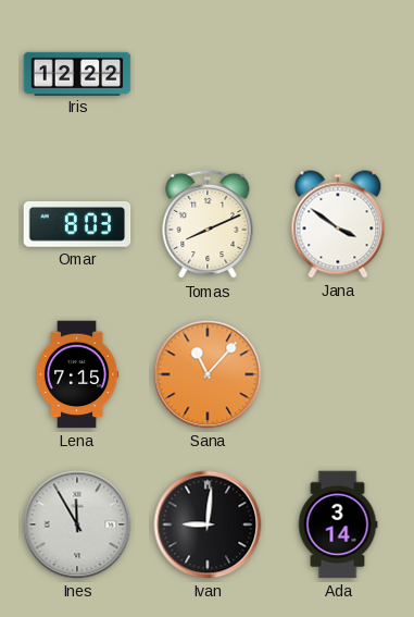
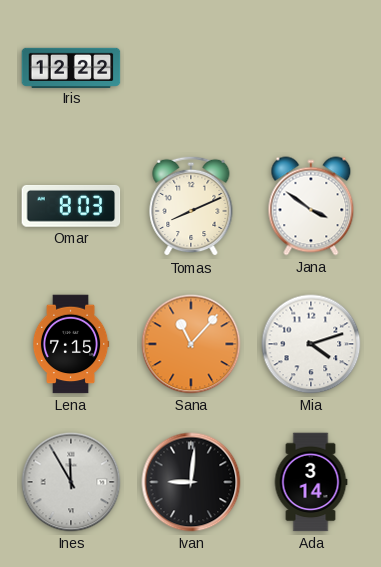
Mia: none -> 4:12 (311, 344)
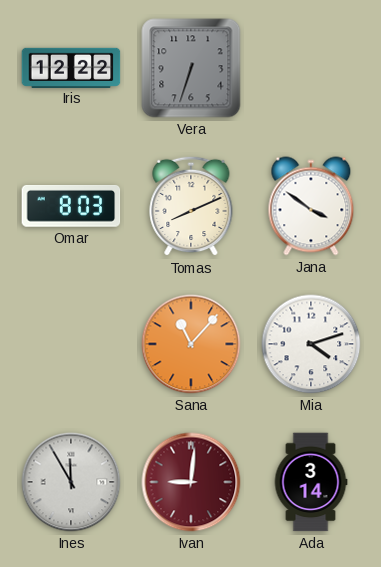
Vera: none -> 6:33 (191, 68)
Lena: 7:15 -> none (71, 344)
Ivan dial: black -> burgundy (191, 482)
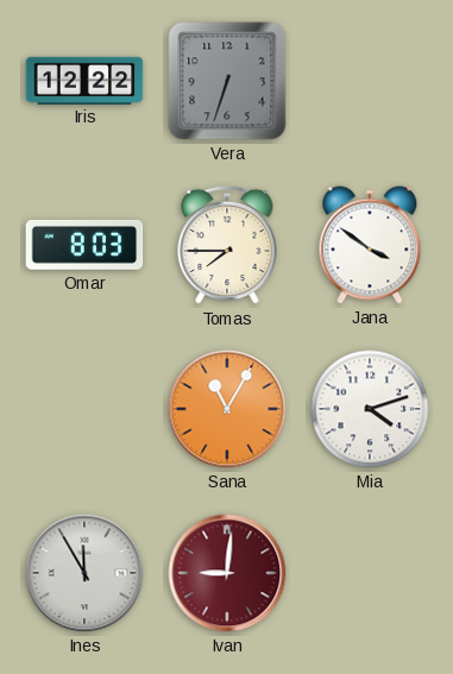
Tomas: 8:11 -> 7:45 (227, 245)
Sana: 11:07 -> 11:05 (227, 409)
Ada: 3:14 -> none (311, 482)
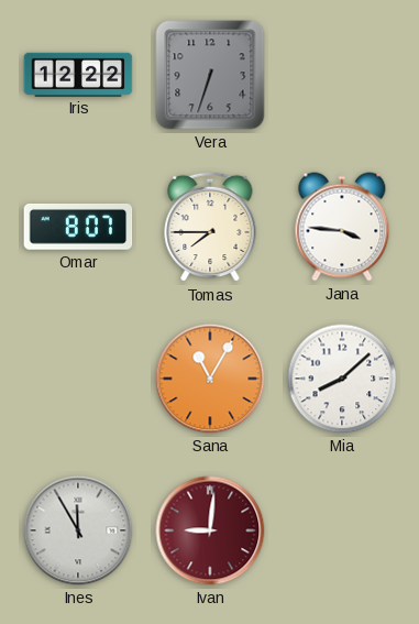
Omar: 8:03 -> 8:07 (78, 227)
Jana: 3:51 -> 3:46 (342, 227)
Mia: 4:12 -> 8:08 (342, 379)
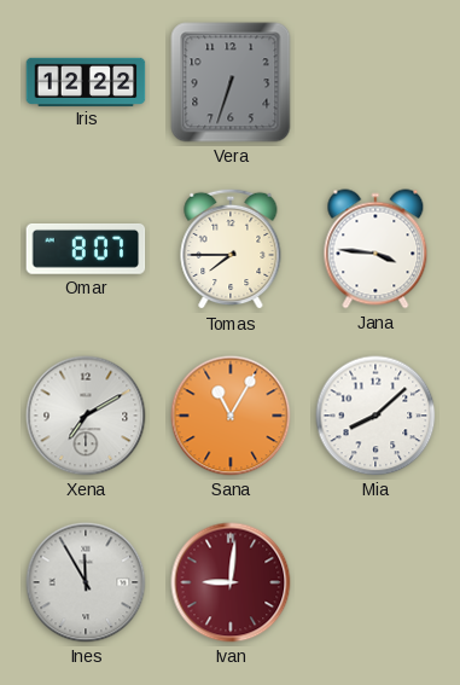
Xena: none -> 7:10 (86, 416)
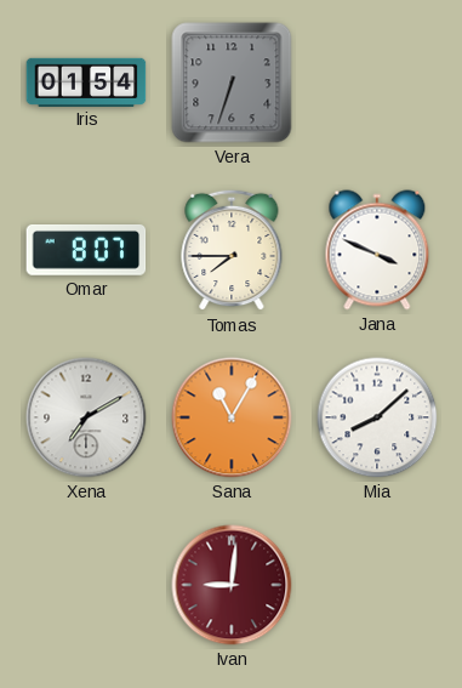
Iris: 12:22 -> 01:54 (86, 81)
Jana: 3:46 -> 3:49 (377, 250)
Ines: 11:55 -> none (86, 582)
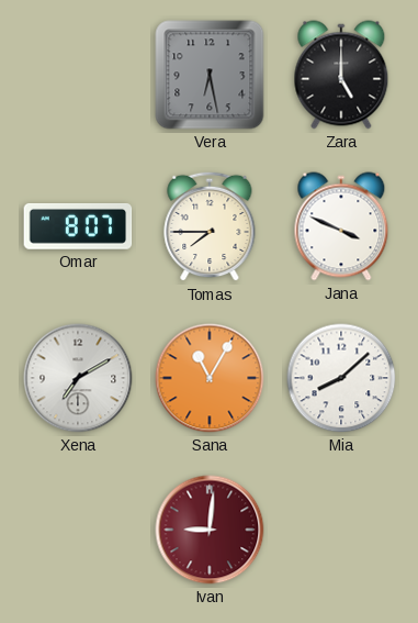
Iris: 01:54 -> none (86, 81)
Vera: 6:33 -> 6:28 (210, 75)
Zara: none -> 5:00 (341, 75)
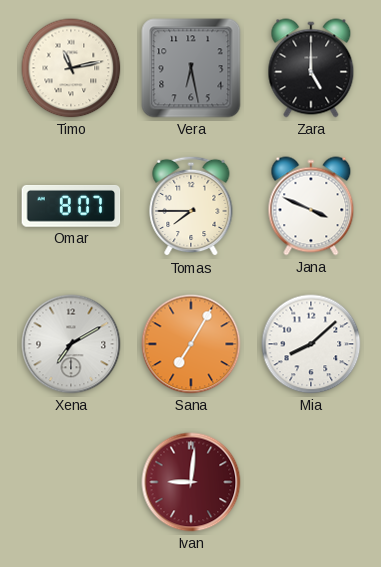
Timo: none -> 11:13 (71, 68)
Sana: 11:05 -> 7:05 (191, 344)
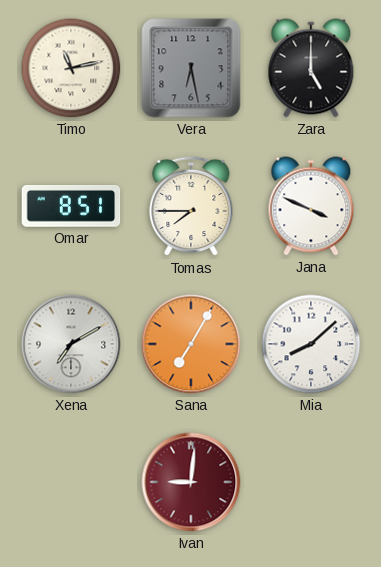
Omar: 8:07 -> 8:51 (71, 206)
